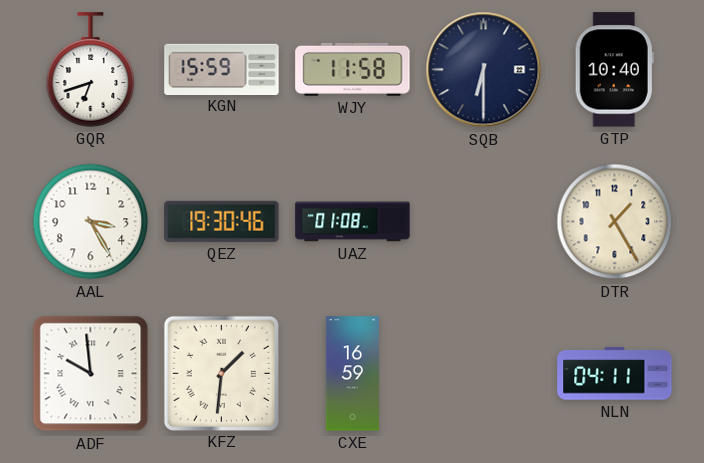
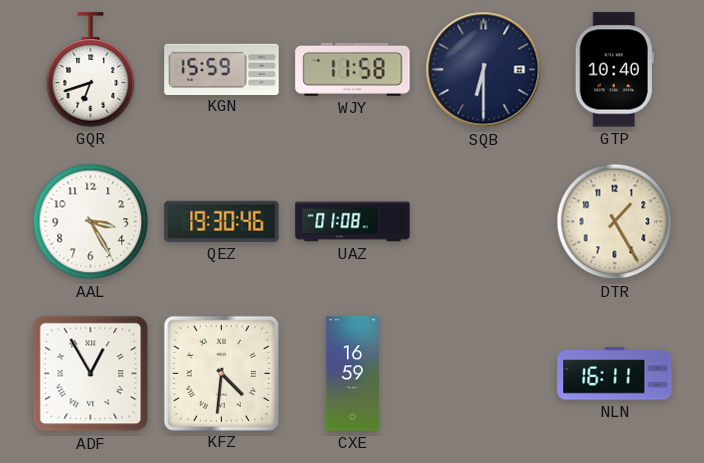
ADF: 9:59 -> 12:55 (91, 374)
KFZ: 1:31 -> 4:31 (221, 373)
NLN: 04:11 -> 16:11 (615, 374)
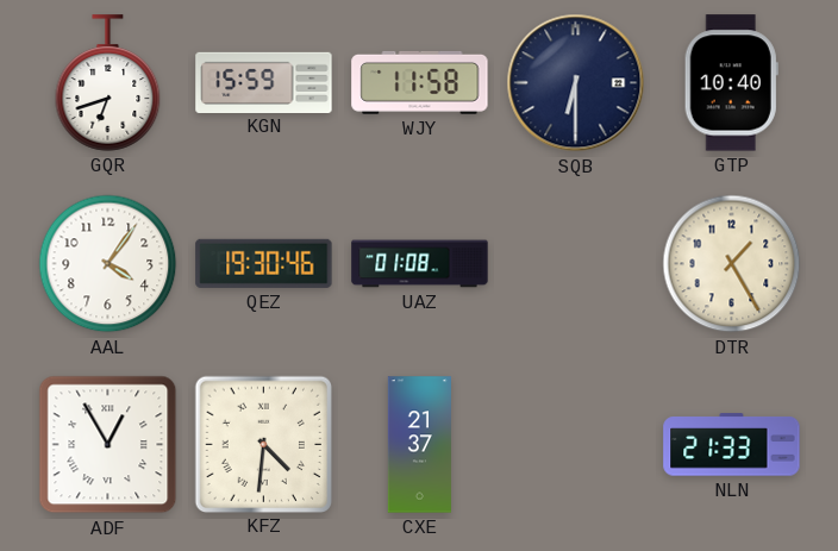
AAL: 3:25 -> 4:06 (108, 264)
CXE: 16:59 -> 21:37 (419, 445)
NLN: 16:11 -> 21:33 (732, 445)
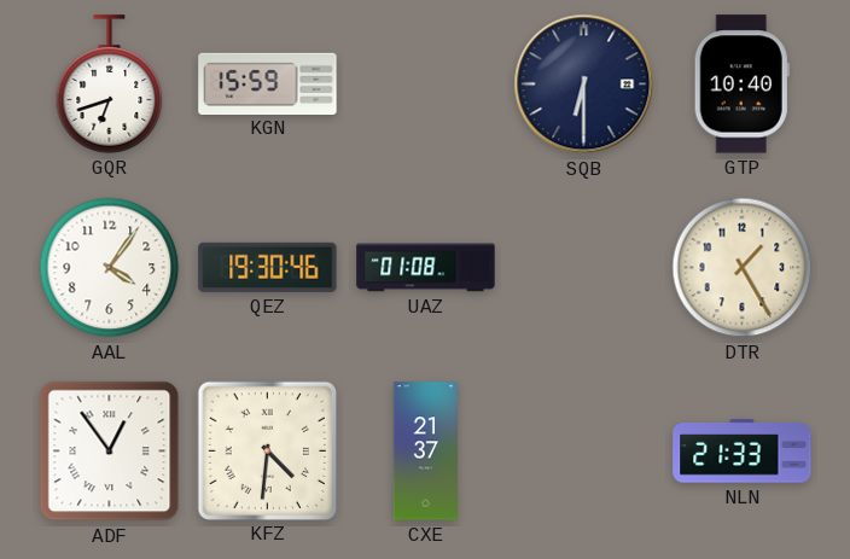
WJY: 11:58 -> none (420, 82)
ADF: 12:55 -> 12:54 (110, 452)
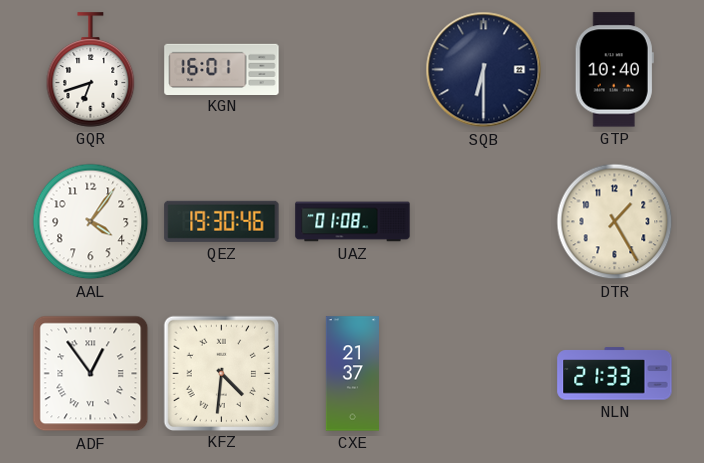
KGN: 15:59 -> 16:01 (222, 69)
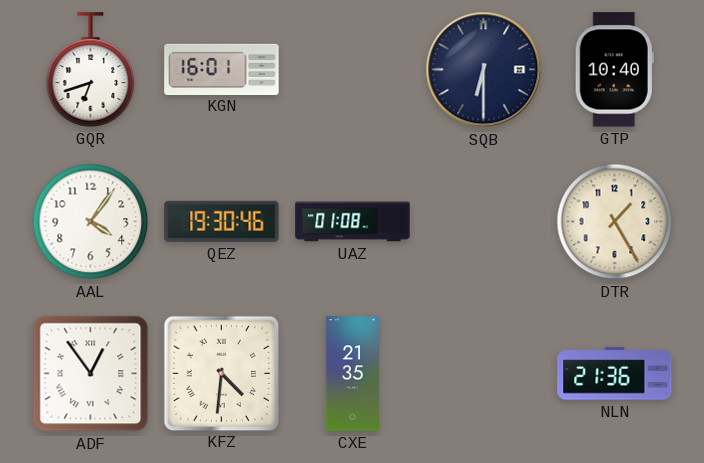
CXE: 21:37 -> 21:35 (352, 374)
NLN: 21:33 -> 21:36 (615, 374)
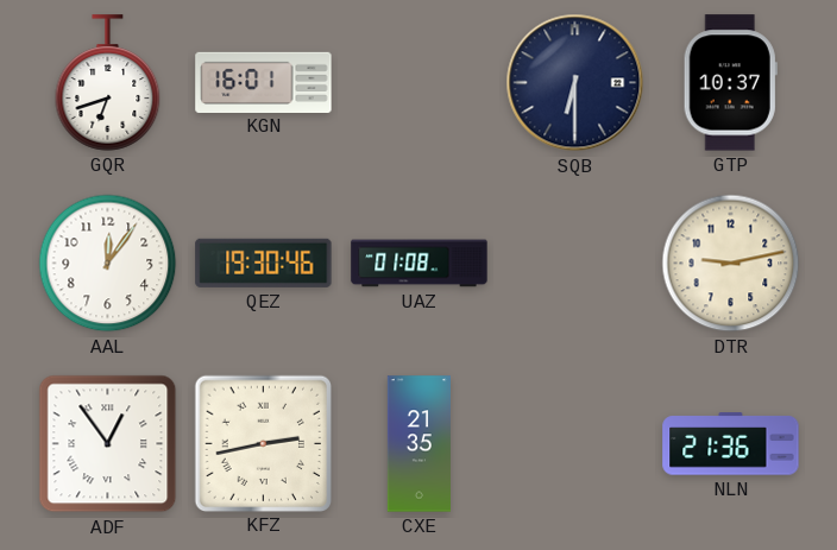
GTP: 10:40 -> 10:37 (730, 83)
AAL: 4:06 -> 12:06 (108, 264)
DTR: 1:25 -> 9:13 (731, 264)
KFZ: 4:31 -> 2:43 (263, 443)
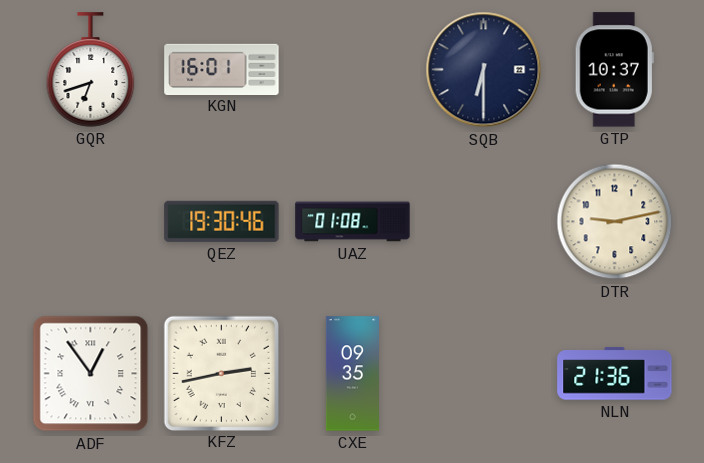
AAL: 12:06 -> none (108, 264)
CXE: 21:35 -> 09:35 (352, 374)
